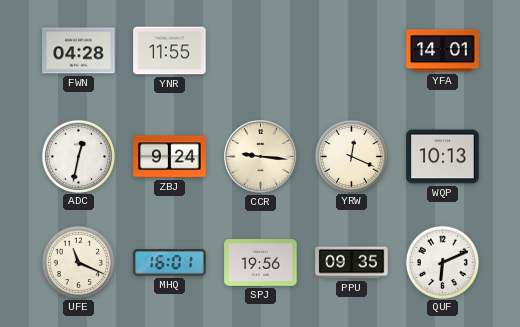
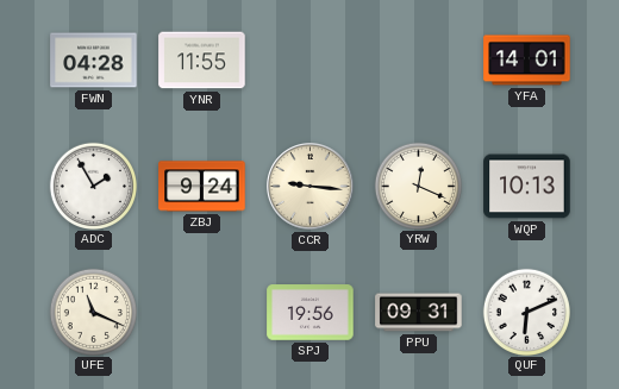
ADC: 12:32 -> 1:55 (93, 186)
MHQ: 16:01 -> none (170, 263)
PPU: 09:35 -> 09:31 (419, 313)
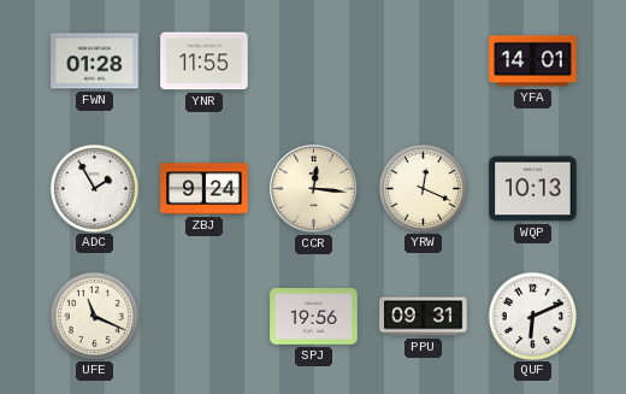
FWN: 04:28 -> 01:28 (95, 61)
CCR: 9:16 -> 12:16 (314, 189)
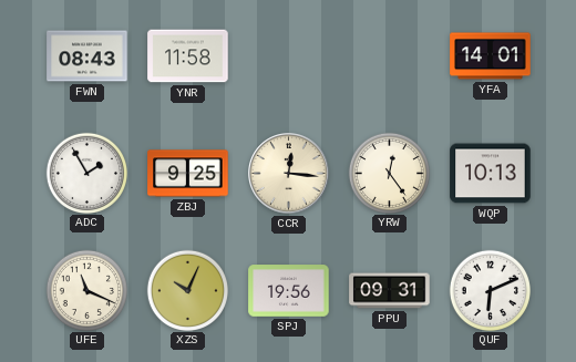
FWN: 01:28 -> 08:43 (88, 56)
YNR: 11:55 -> 11:58 (188, 56)
ZBJ: 9:24 -> 9:25 (188, 174)
YRW: 12:19 -> 12:24 (389, 173)
XZS: none -> 10:04 (187, 290)
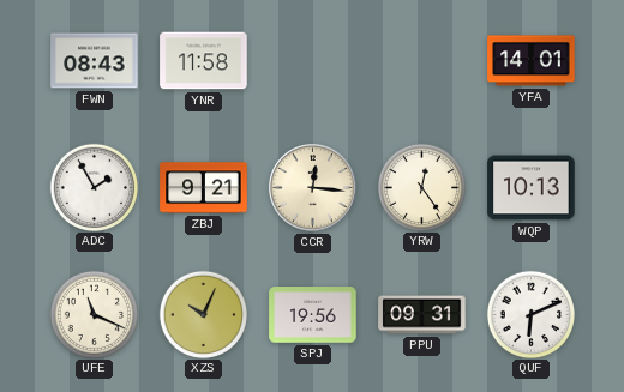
ZBJ: 9:25 -> 9:21 (204, 188)
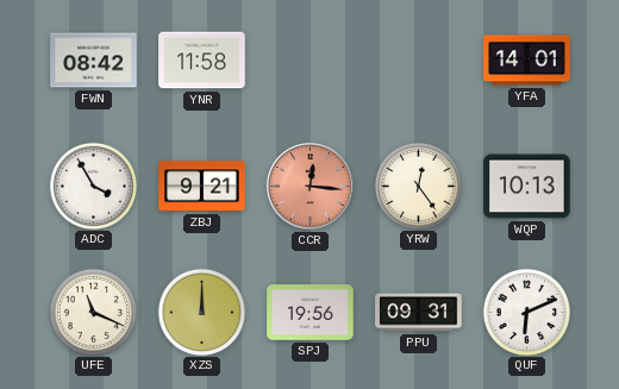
FWN: 08:43 -> 08:42 (94, 61)
ADC: 1:55 -> 3:55 (93, 186)
CCR dial: cream -> salmon (311, 187)
XZS: 10:04 -> 12:00 (201, 312)
